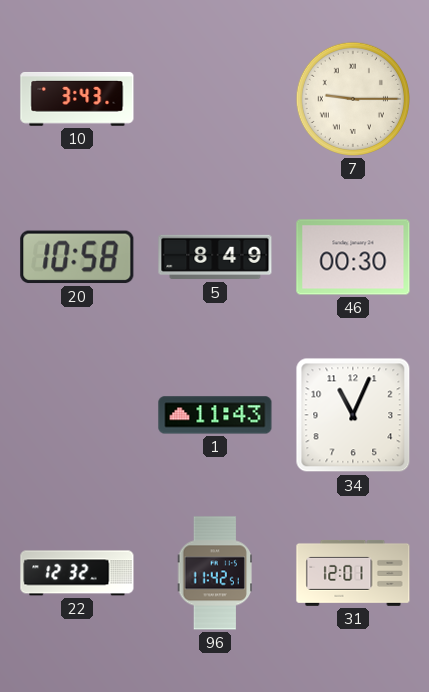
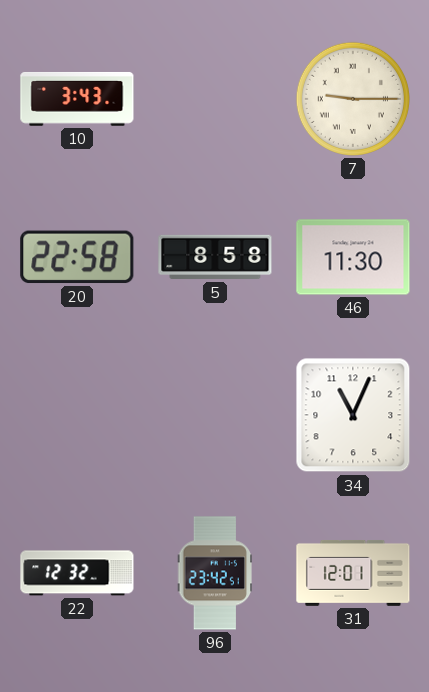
20: 10:58 -> 22:58 (77, 257)
5: 8:49 -> 8:58 (215, 257)
46: 00:30 -> 11:30 (353, 257)
1: 11:43 -> none (215, 415)
96: 11:42 -> 23:42 (215, 573)
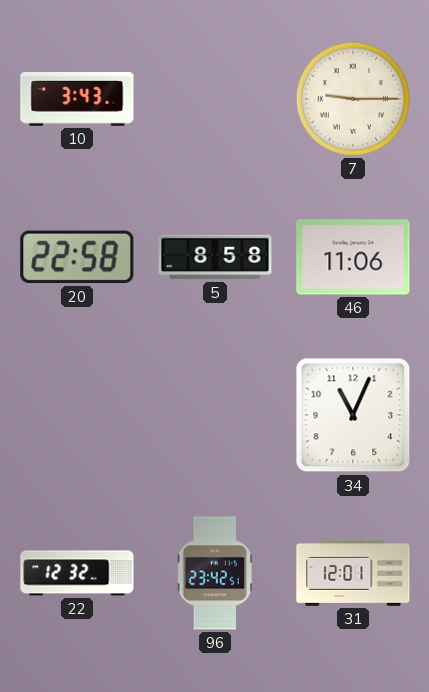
46: 11:30 -> 11:06 (353, 257)
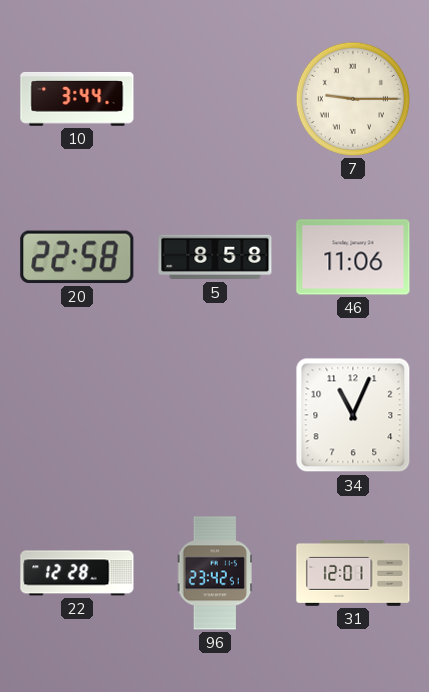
10: 3:43 -> 3:44 (77, 99)
22: 12:32 -> 12:28 (77, 573)
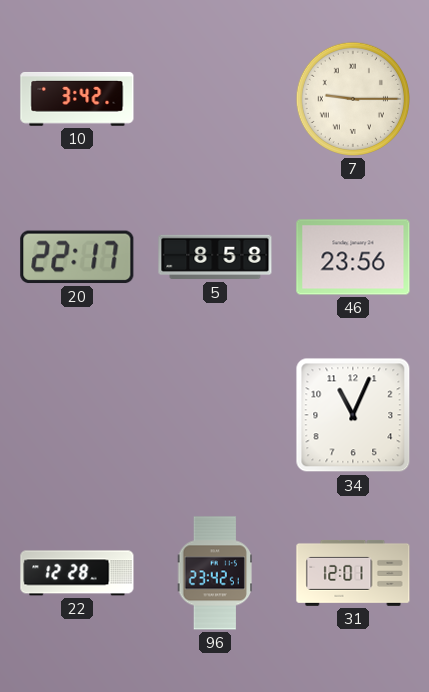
10: 3:44 -> 3:42 (77, 99)
20: 22:58 -> 22:17 (77, 257)
46: 11:06 -> 23:56 (353, 257)
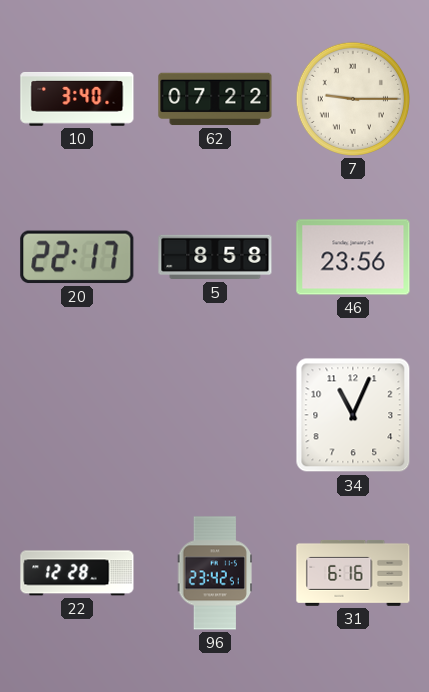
10: 3:42 -> 3:40 (77, 99)
62: none -> 07:22 (215, 99)
31: 12:01 -> 6:16 (353, 573)
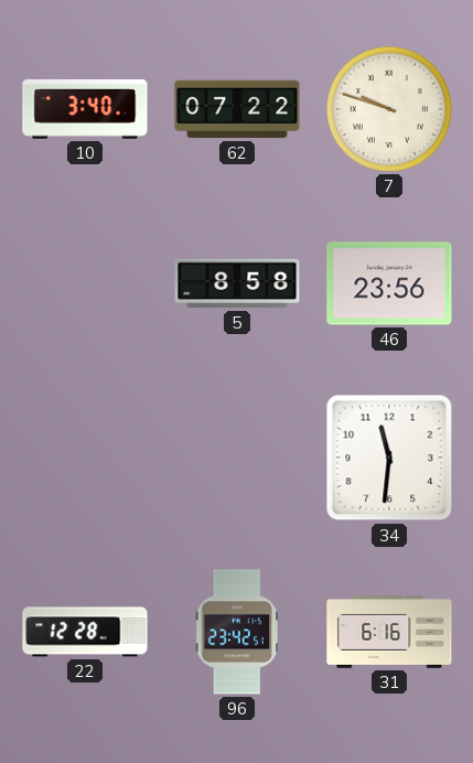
7: 9:15 -> 9:48 (389, 109)
20: 22:17 -> none (77, 257)
34: 11:04 -> 11:31 (389, 458)
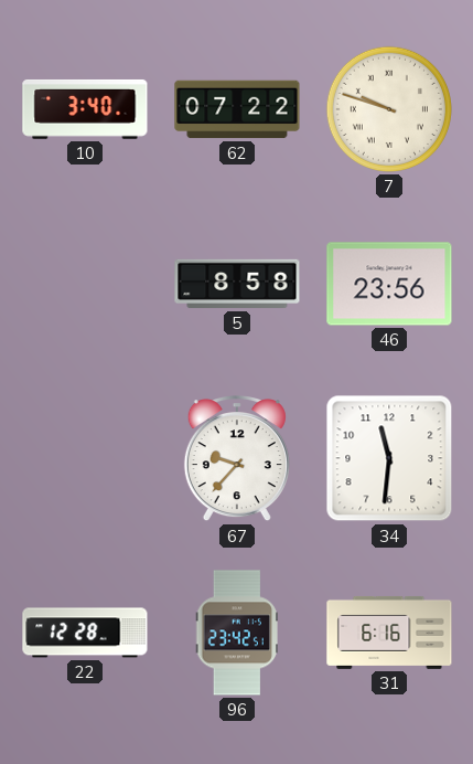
67: none -> 9:37 (237, 459)
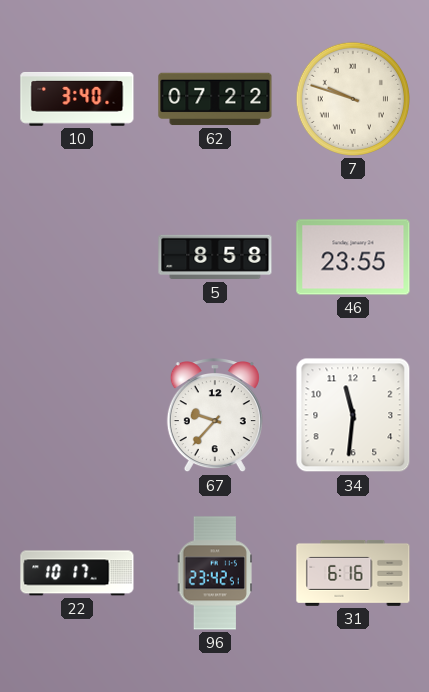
46: 23:56 -> 23:55 (353, 257)
22: 12:28 -> 10:17 (77, 573)
